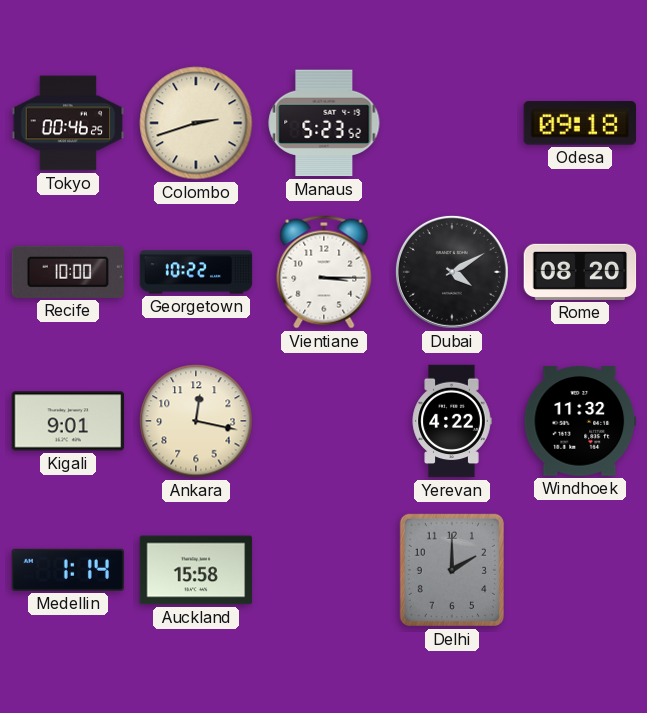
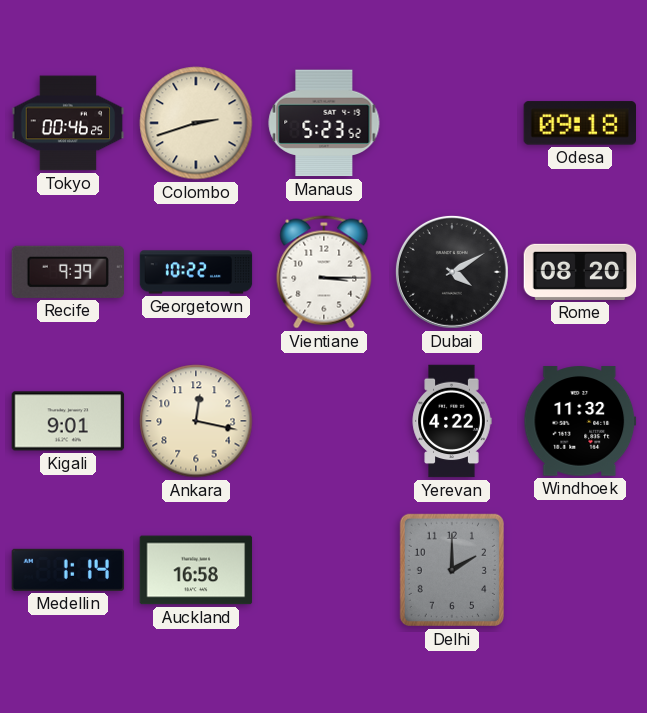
Recife: 10:00 -> 9:39 (67, 272)
Auckland: 15:58 -> 16:58 (196, 570)
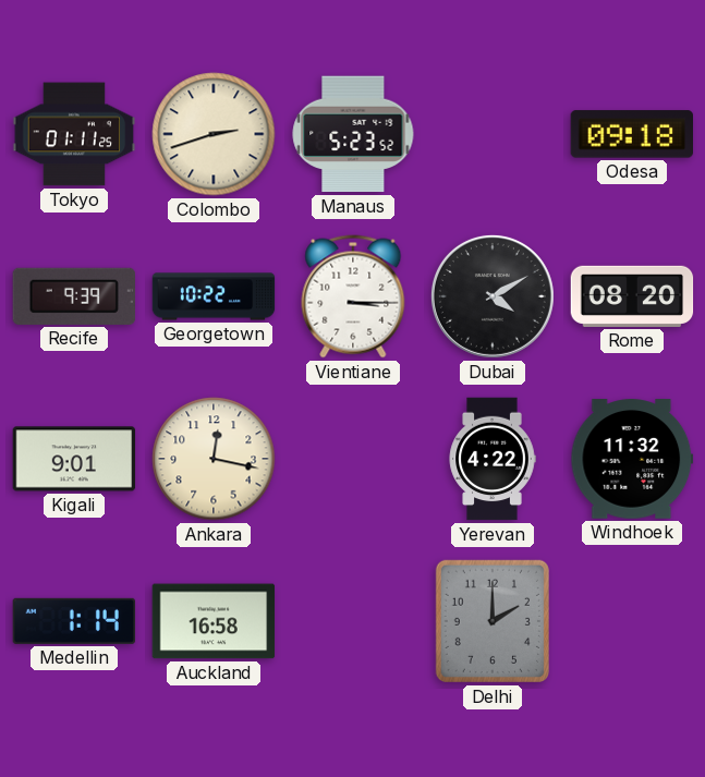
Tokyo: 00:46 -> 01:11 (74, 134)
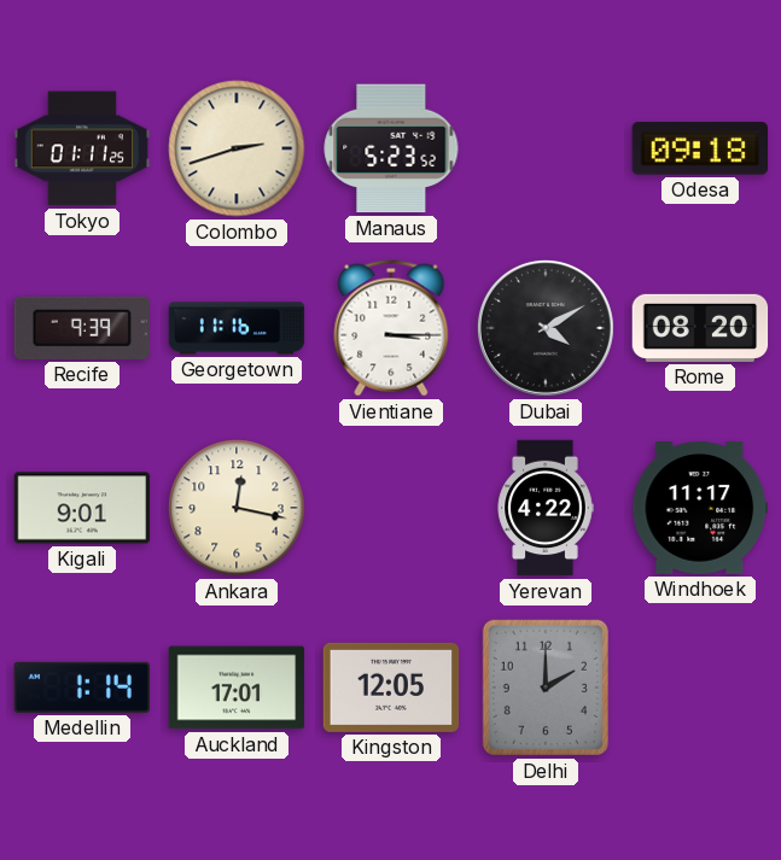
Georgetown: 10:22 -> 11:16 (237, 328)
Windhoek: 11:32 -> 11:17 (700, 508)
Auckland: 16:58 -> 17:01 (237, 688)
Kingston: none -> 12:05 (391, 688)
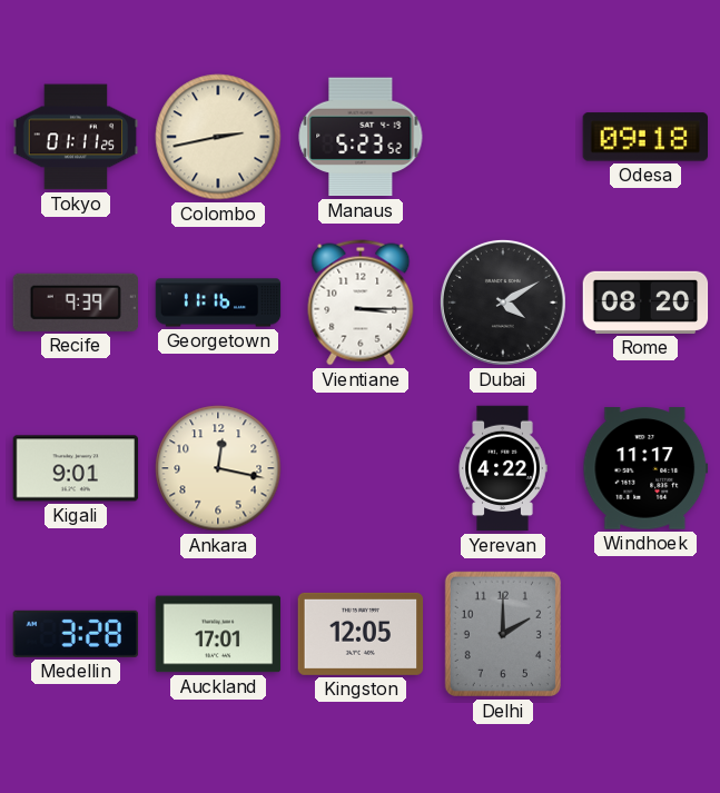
Colombo: 2:42 -> 2:43 (218, 137)
Medellin: 1:14 -> 3:28 (76, 634)
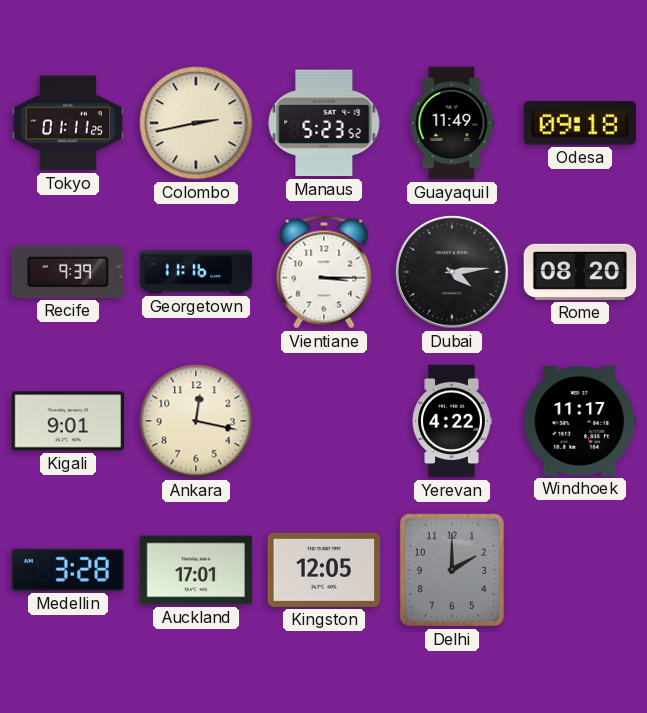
Guayaquil: none -> 11:49 (452, 123)
Dubai: 4:10 -> 4:14 (452, 272)
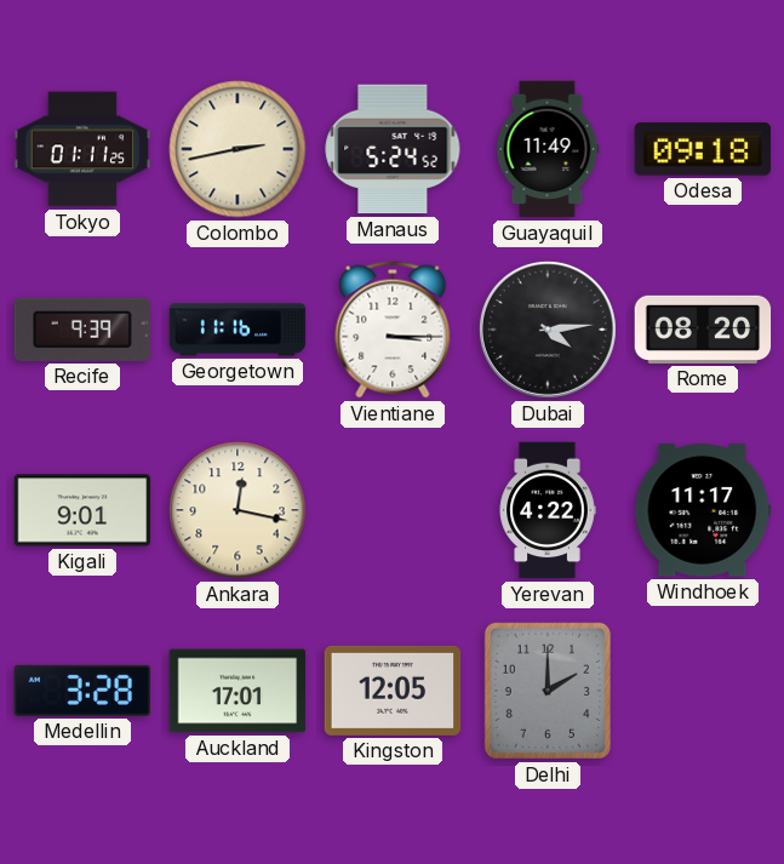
Manaus: 5:23 -> 5:24 (393, 149)
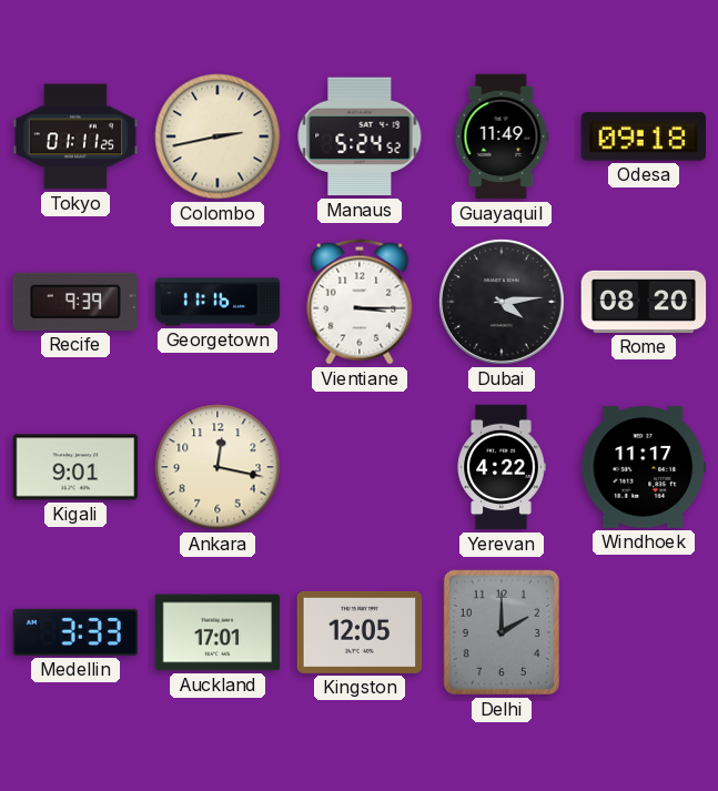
Medellin: 3:28 -> 3:33 (75, 632)
